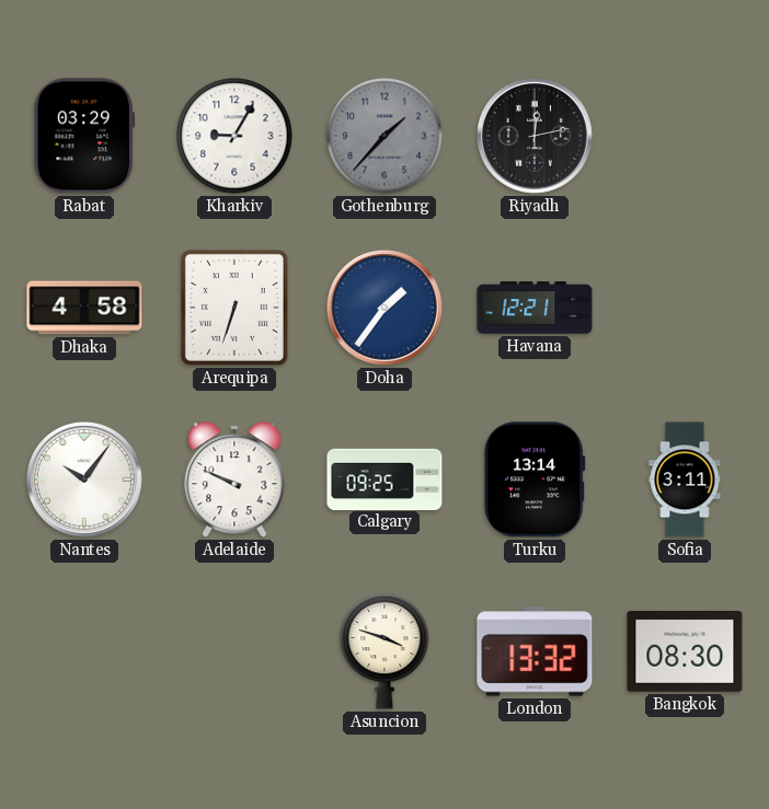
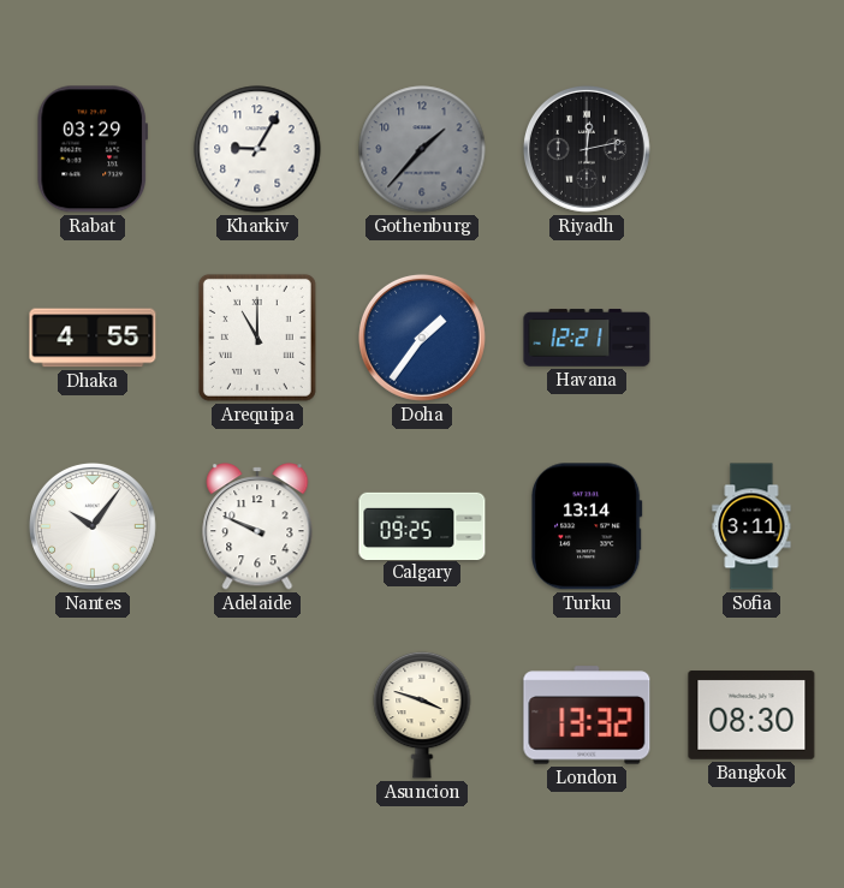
Dhaka: 4:58 -> 4:55 (93, 338)
Arequipa: 6:33 -> 11:00 (257, 338)
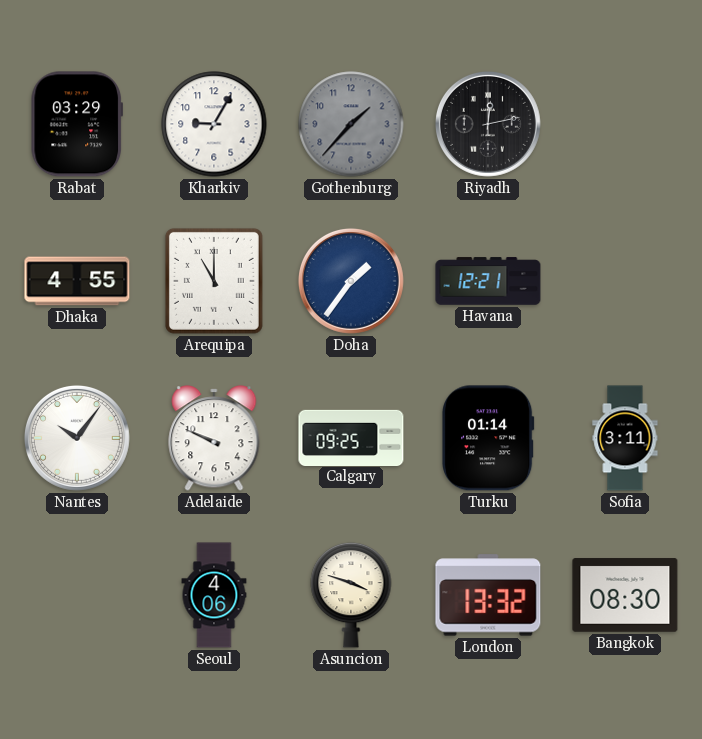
Turku: 13:14 -> 01:14 (488, 438)
Seoul: none -> 4:06 (214, 595)
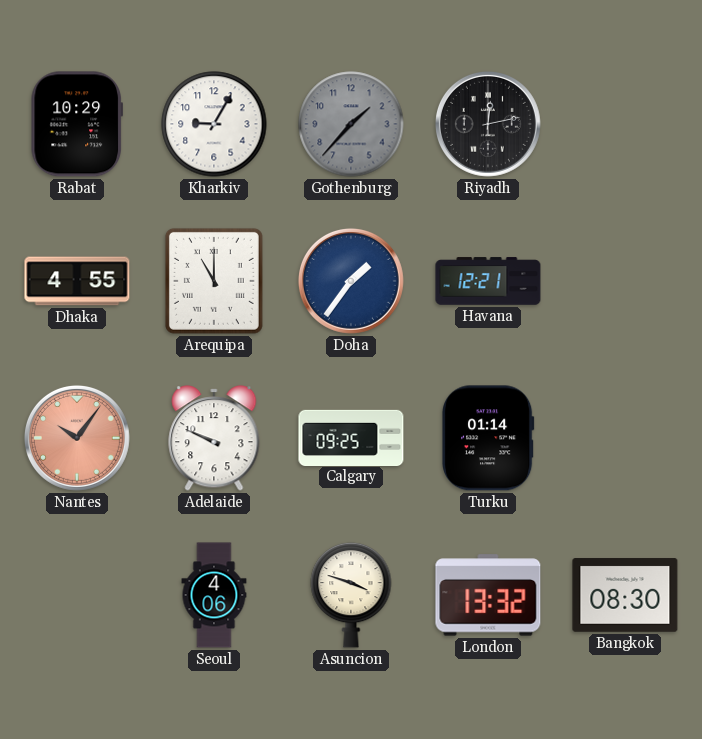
Rabat: 03:29 -> 10:29 (76, 124)
Nantes dial: white -> salmon (77, 438)
Sofia: 3:11 -> none (625, 438)
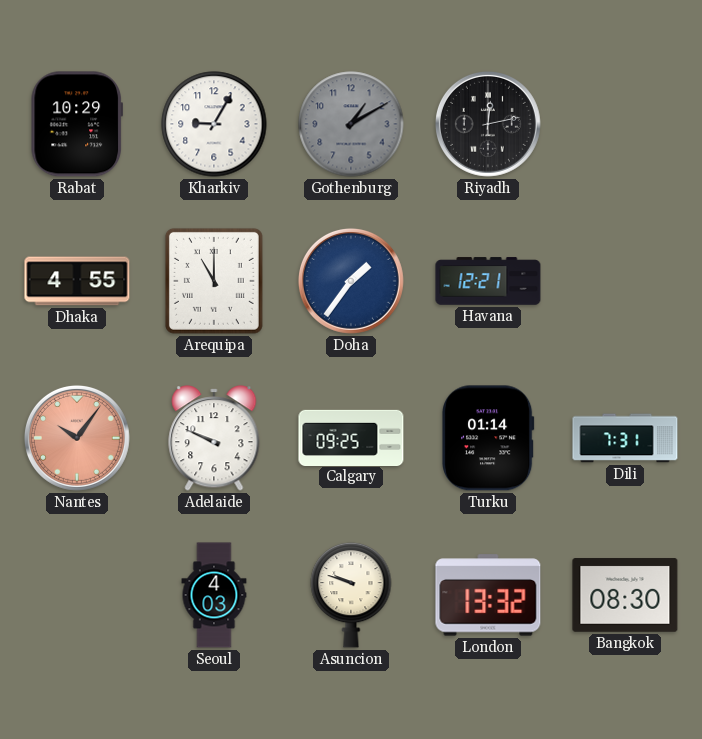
Gothenburg: 1:37 -> 1:10 (351, 124)
Dili: none -> 7:31 (625, 438)
Seoul: 4:06 -> 4:03 (214, 595)
Asuncion: 3:48 -> 9:48 (351, 595)
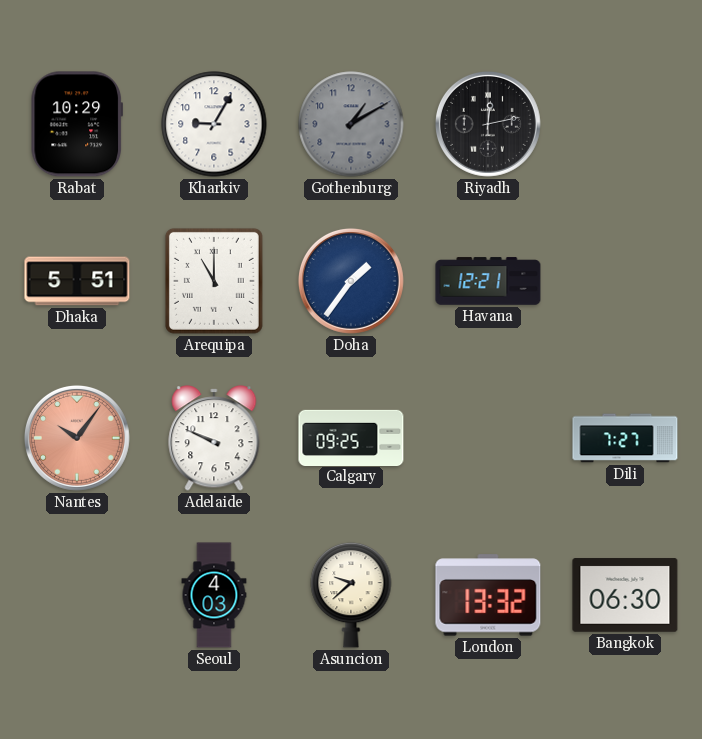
Dhaka: 4:55 -> 5:51 (77, 281)
Turku: 01:14 -> none (488, 438)
Dili: 7:31 -> 7:27 (625, 438)
Asuncion: 9:48 -> 9:38 (351, 595)
Bangkok: 08:30 -> 06:30 (625, 595)
